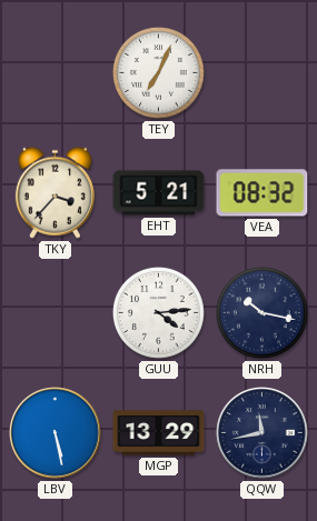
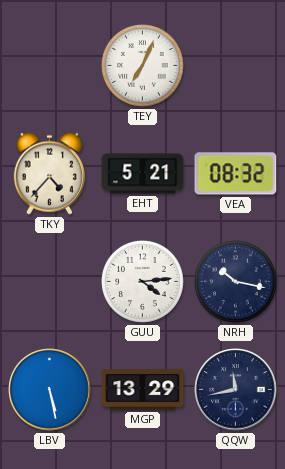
TKY: 3:37 -> 4:37 (49, 173)
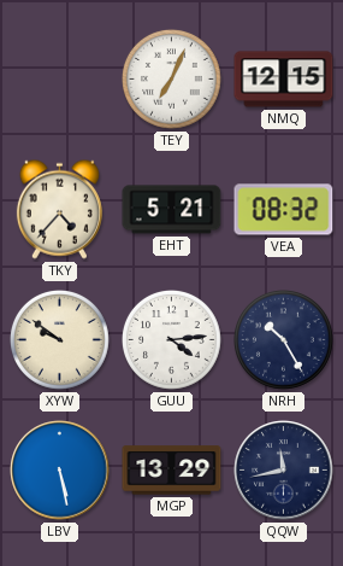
NMQ: none -> 12:15 (284, 80)
XYW: none -> 9:51 (60, 340)
NRH: 10:17 -> 10:25 (284, 340)
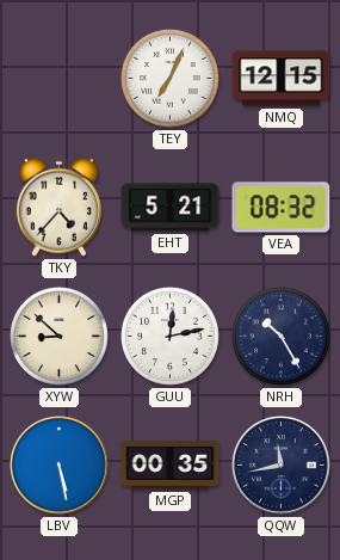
XYW: 9:51 -> 8:52 (60, 337)
GUU: 4:14 -> 12:13 (171, 337)
MGP: 13:29 -> 00:35 (171, 466)
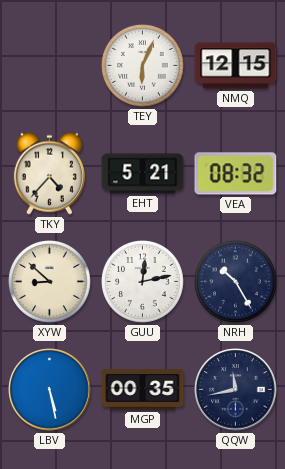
TEY: 7:04 -> 6:04 (143, 66)
